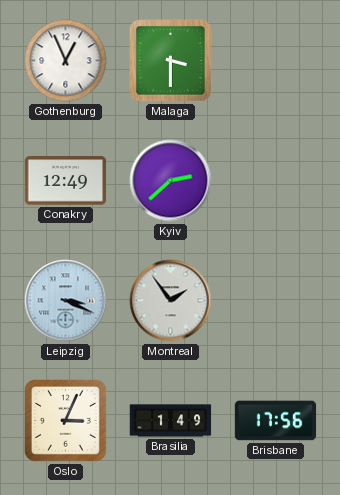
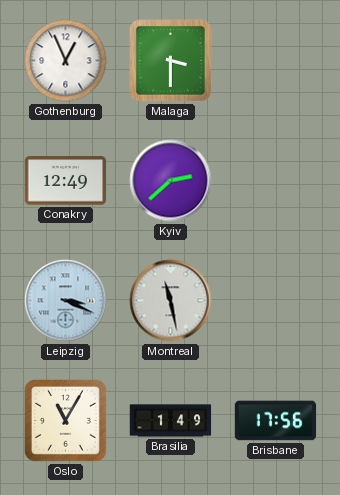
Montreal: 1:54 -> 11:28 (171, 301)
Oslo: 3:04 -> 11:05 (66, 421)
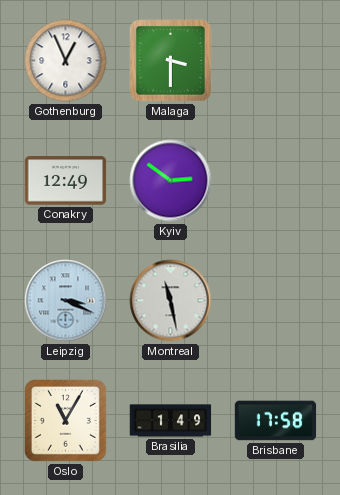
Kyiv: 2:38 -> 2:51 (171, 181)
Brisbane: 17:56 -> 17:58 (276, 421)
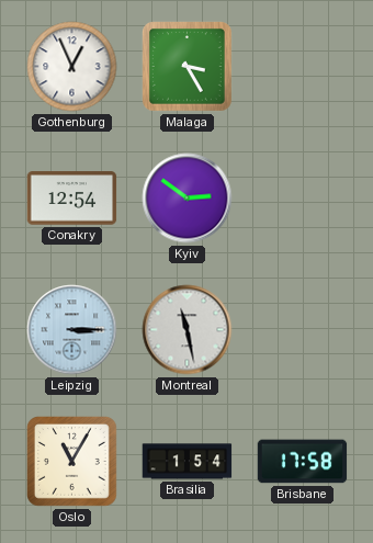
Malaga: 3:30 -> 3:25 (188, 67)
Conakry: 12:49 -> 12:54 (72, 199)
Leipzig: 3:19 -> 3:15 (72, 330)
Brasilia: 1:49 -> 1:54 (188, 462)
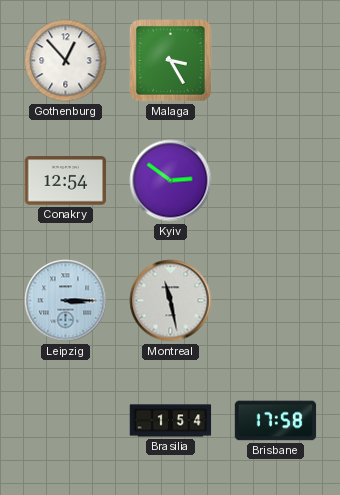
Gothenburg: 12:56 -> 12:53 (66, 61)
Oslo: 11:05 -> none (72, 462)
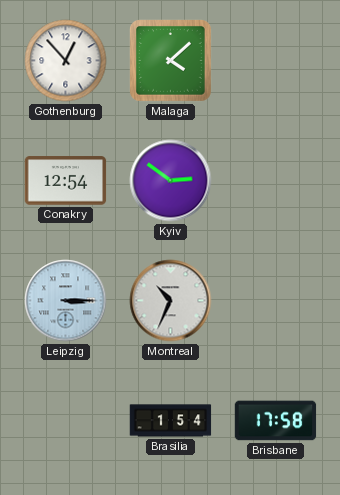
Malaga: 3:25 -> 4:08 (171, 61)
Montreal: 11:28 -> 10:34 (171, 301)
